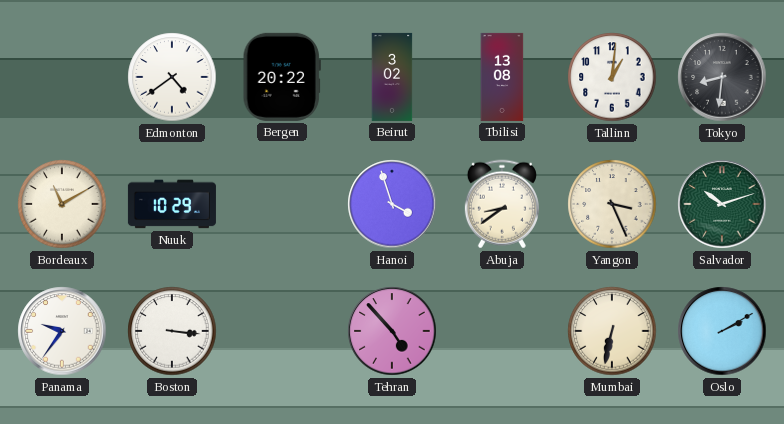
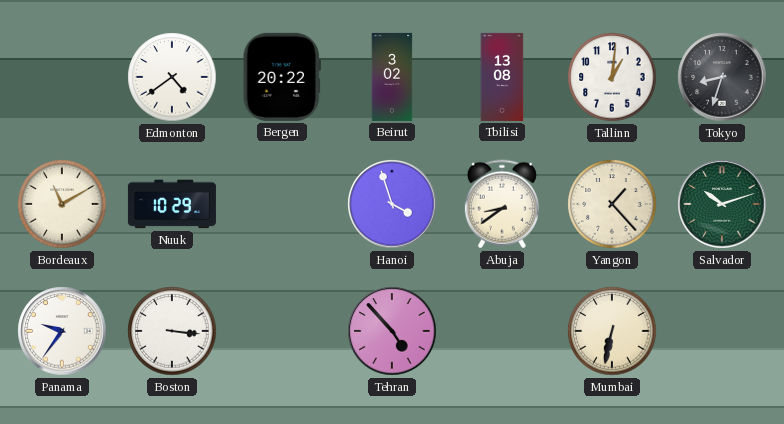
Tokyo: 8:31 -> 8:33 (722, 77)
Yangon: 3:26 -> 1:23 (612, 204)
Oslo: 2:10 -> none (722, 331)
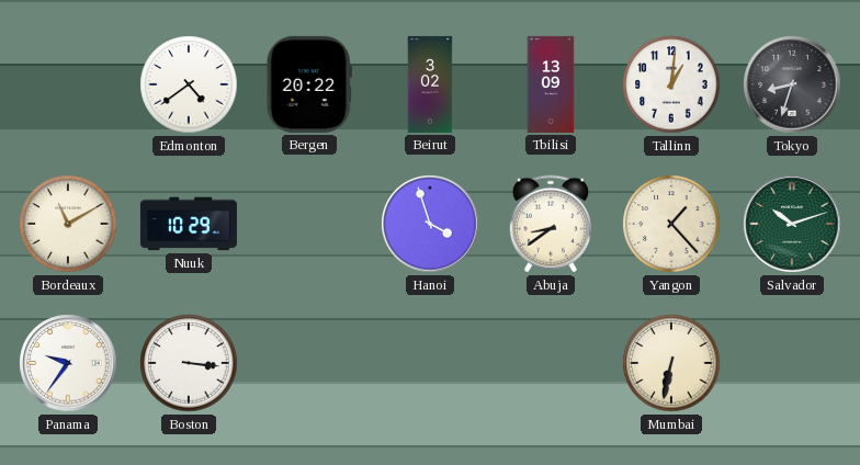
Tbilisi: 13:08 -> 13:09 (551, 84)
Tehran: 4:53 -> none (392, 331)
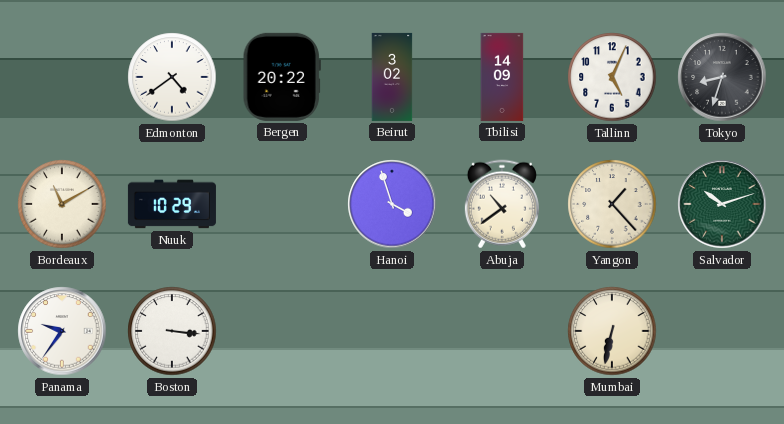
Tbilisi: 13:09 -> 14:09 (502, 77)
Tallinn: 1:01 -> 5:04 (612, 77)
Abuja: 8:39 -> 10:39 (502, 204)
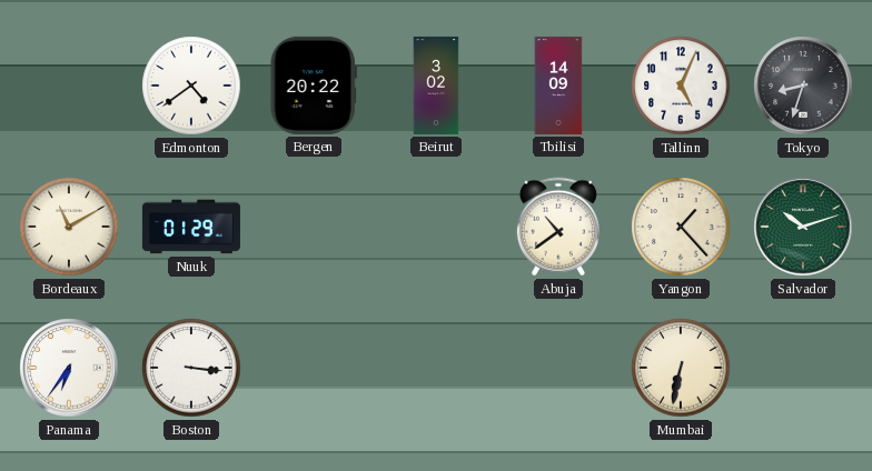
Nuuk: 10:29 -> 01:29 (191, 227)
Hanoi: 3:57 -> none (392, 204)
Panama: 9:36 -> 6:36 (69, 368)
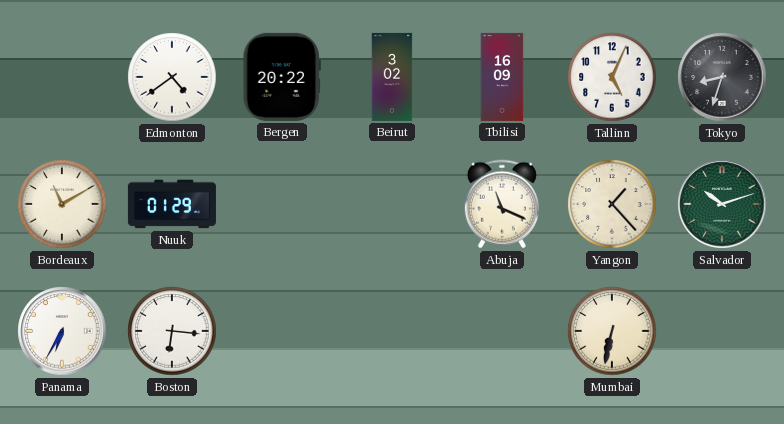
Tbilisi: 14:09 -> 16:09 (502, 77)
Abuja: 10:39 -> 11:19 (502, 204)
Panama: 6:36 -> 6:35 (62, 331)
Boston: 3:16 -> 6:16 (172, 331)
